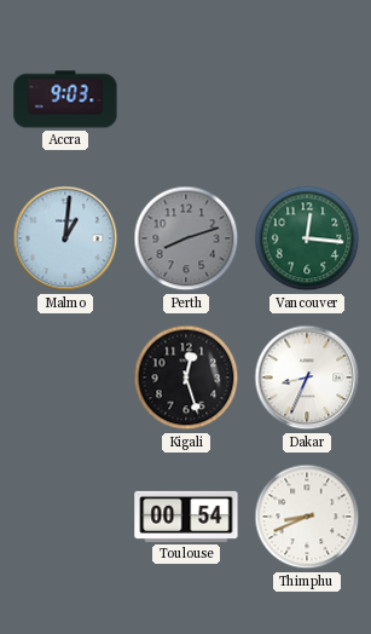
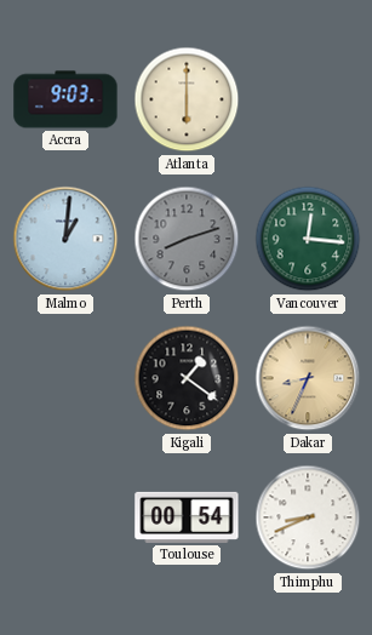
Atlanta: none -> 6:00 (187, 99)
Kigali: 12:27 -> 1:21 (187, 378)
Dakar dial: white -> champagne (308, 378)
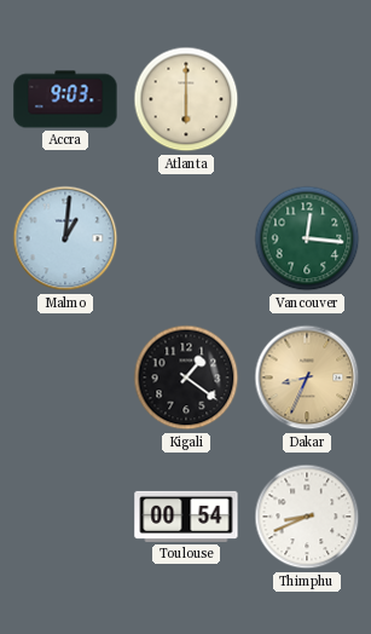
Perth: 8:12 -> none (187, 239)
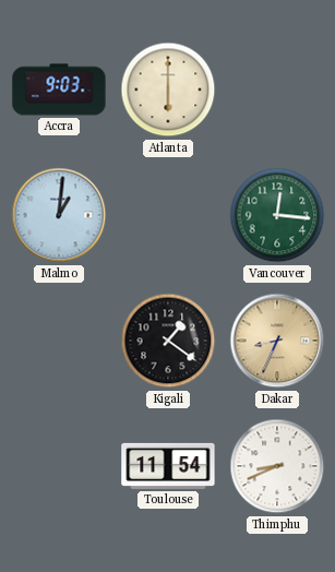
Toulouse: 00:54 -> 11:54 (168, 466)
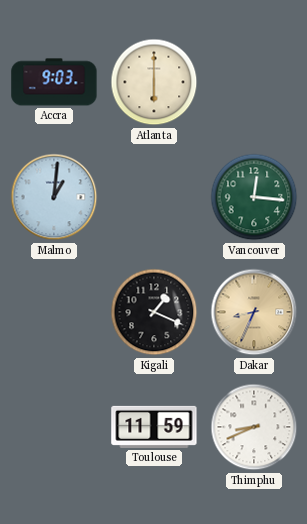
Kigali: 1:21 -> 1:19 (154, 312)
Toulouse: 11:54 -> 11:59 (154, 427)
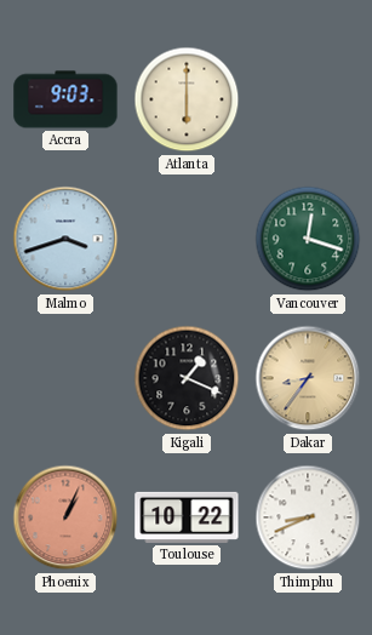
Malmo: 1:01 -> 3:42 (65, 239)
Vancouver: 12:16 -> 12:18 (308, 239)
Dakar: 8:34 -> 8:36 (308, 378)
Phoenix: none -> 1:04 (65, 517)
Toulouse: 11:59 -> 10:22 (187, 517)
